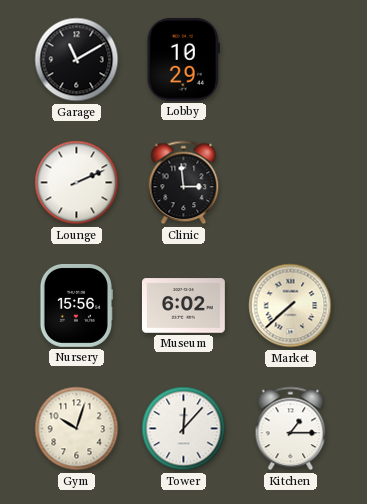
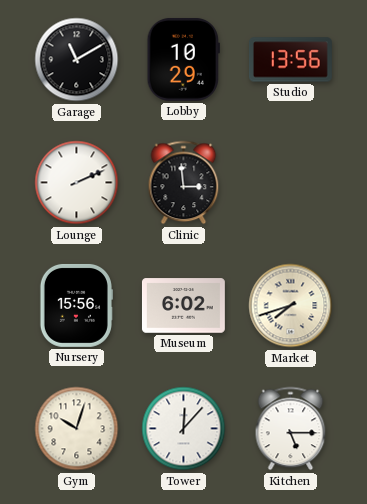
Studio: none -> 13:56 (290, 60)
Market: 7:38 -> 7:42 (291, 306)
Kitchen: 1:15 -> 5:15 (291, 429)
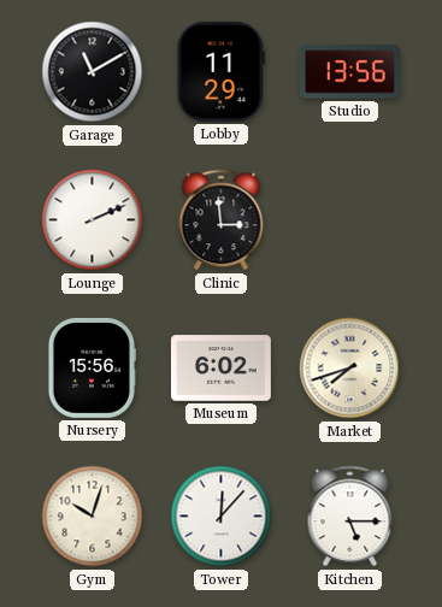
Lobby: 10:29 -> 11:29 (220, 71)
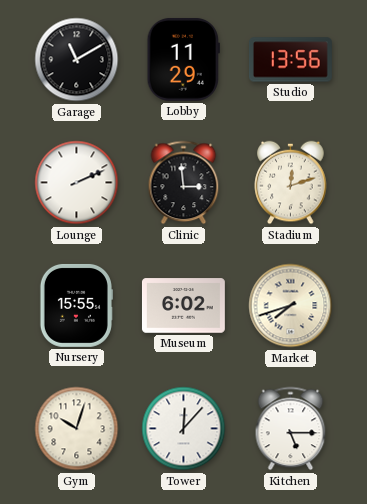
Stadium: none -> 12:12 (291, 183)
Nursery: 15:56 -> 15:55 (76, 305)
